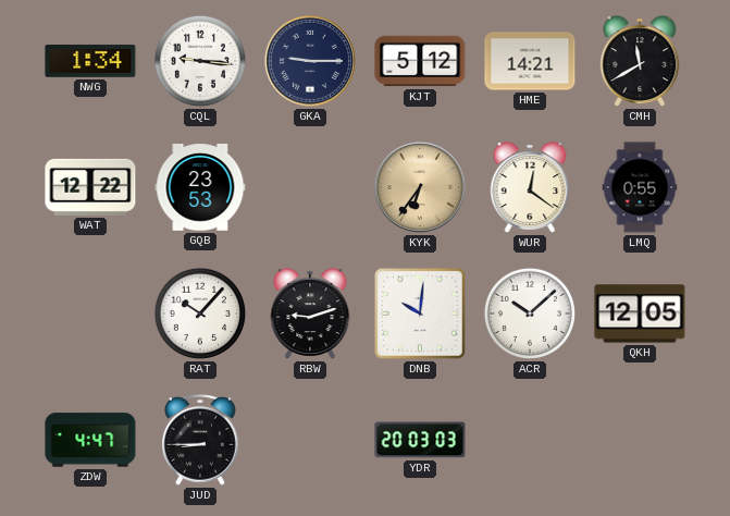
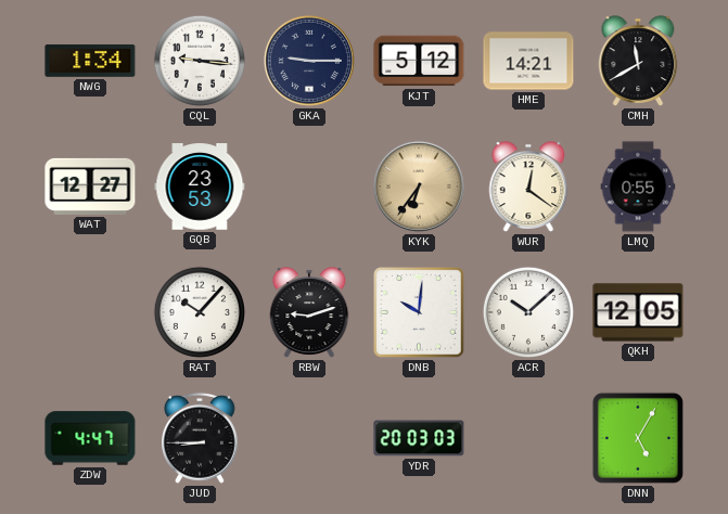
WAT: 12:22 -> 12:27 (90, 187)
DNN: none -> 5:05 (638, 438)
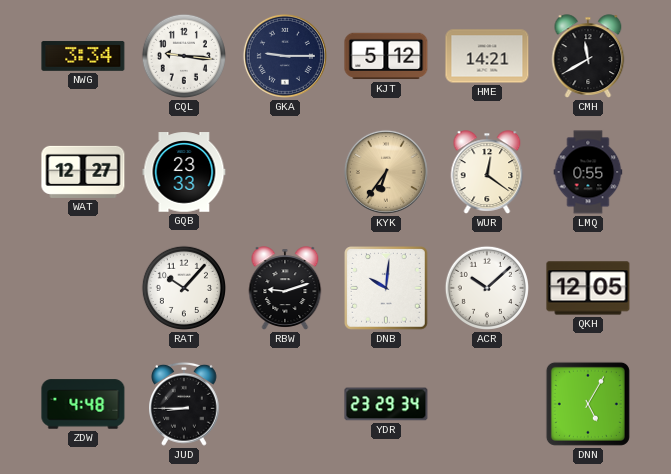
NWG: 1:34 -> 3:34 (83, 56)
GQB: 23:53 -> 23:33 (184, 172)
ZDW: 4:47 -> 4:48 (83, 404)
YDR: 20:03 -> 23:29 (386, 404)
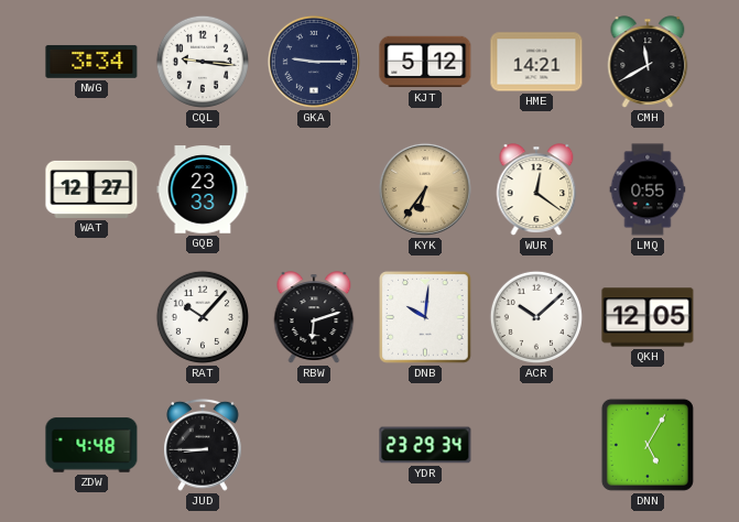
RBW: 9:12 -> 6:12 (314, 317)
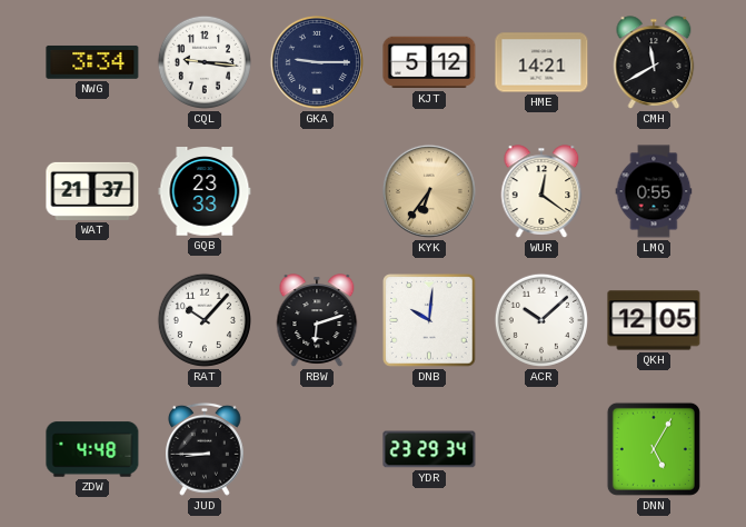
WAT: 12:27 -> 21:37 (92, 191)
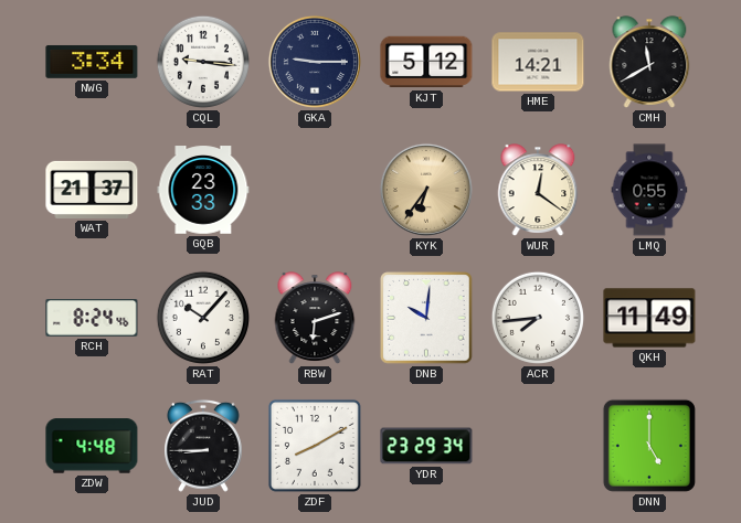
RCH: none -> 8:24 (92, 318)
ACR: 10:08 -> 7:44 (538, 318)
QKH: 12:05 -> 11:49 (649, 318)
ZDF: none -> 8:10 (315, 446)
DNN: 5:05 -> 5:00 (649, 446)
